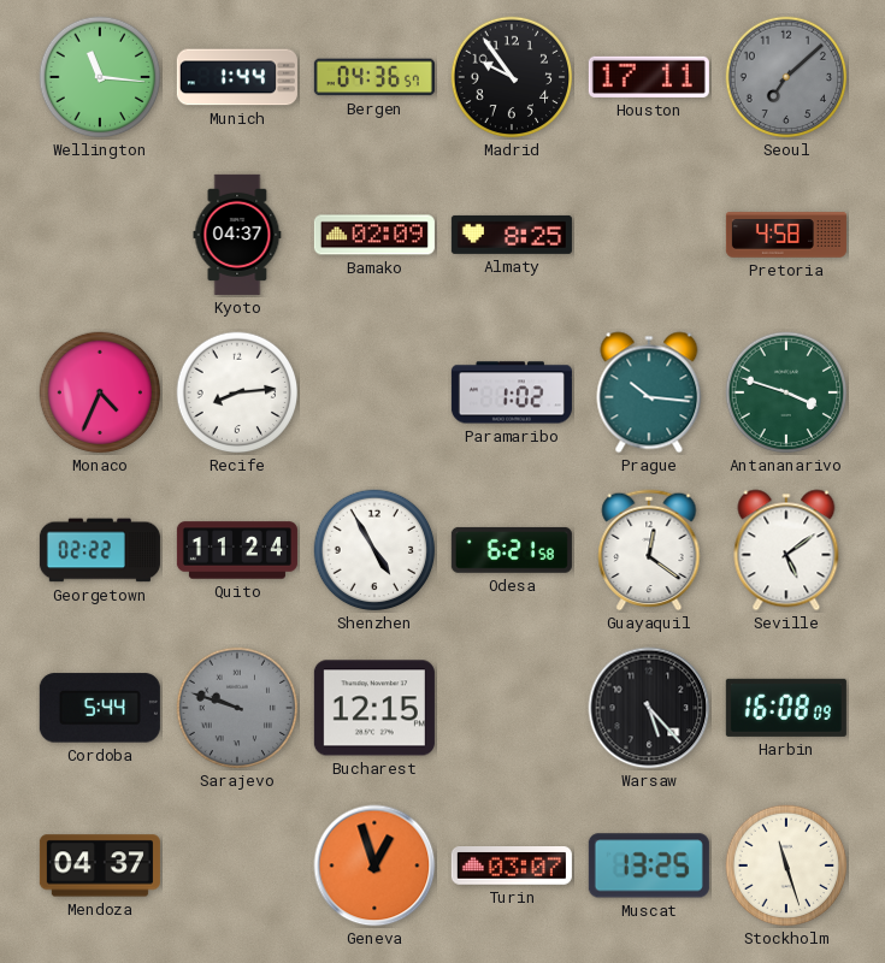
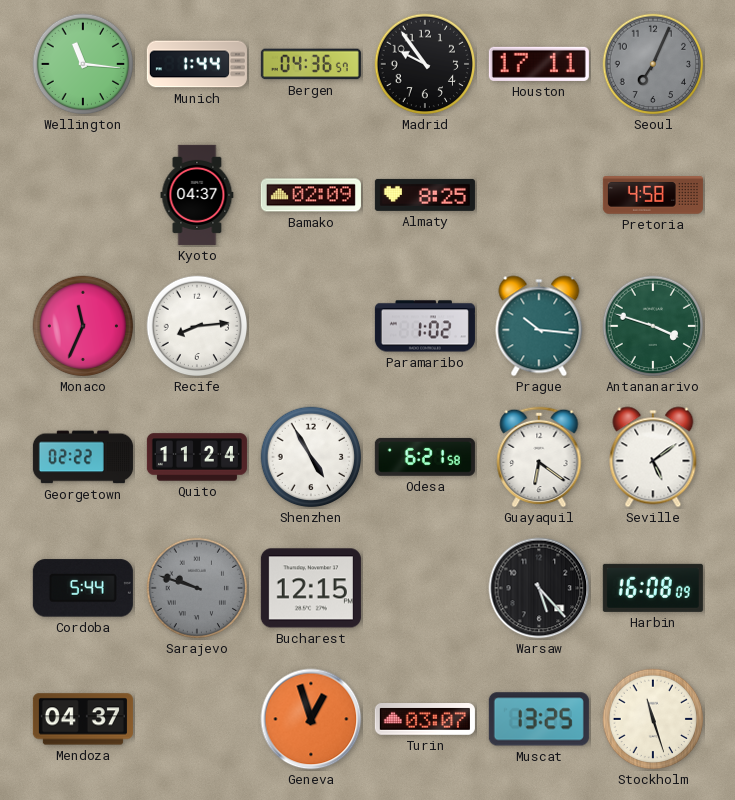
Seoul: 7:08 -> 7:04 (653, 64)
Monaco: 4:34 -> 11:34 (83, 326)
Guayaquil: 12:21 -> 6:21 (539, 457)
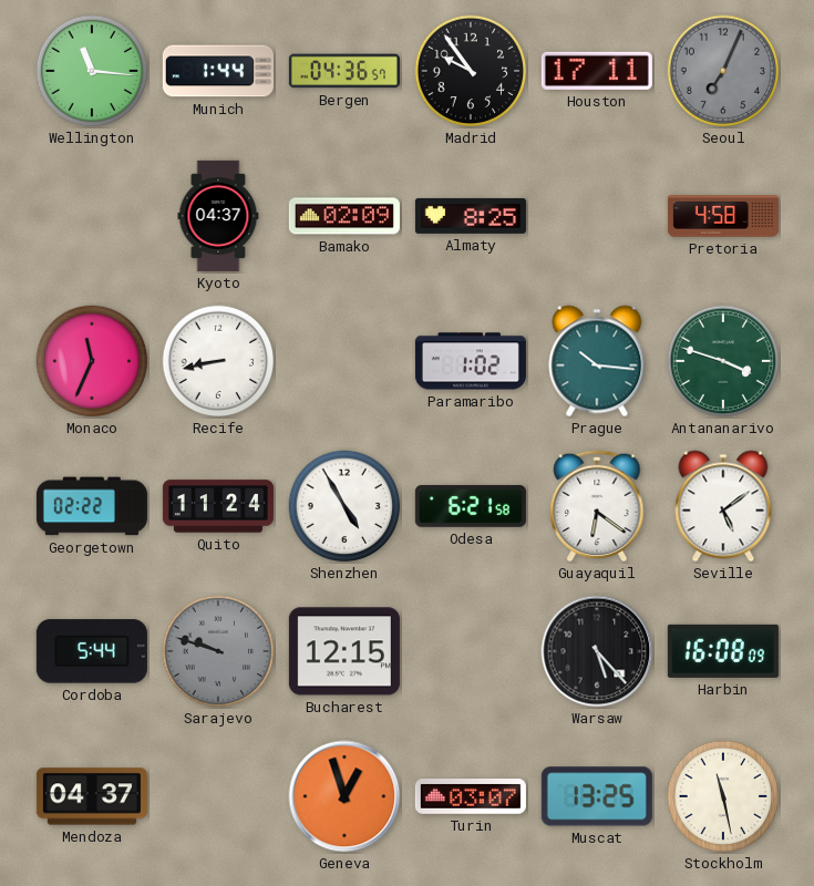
Recife: 8:14 -> 8:43 (218, 361)
Stockholm: 11:27 -> 11:28 (723, 796)
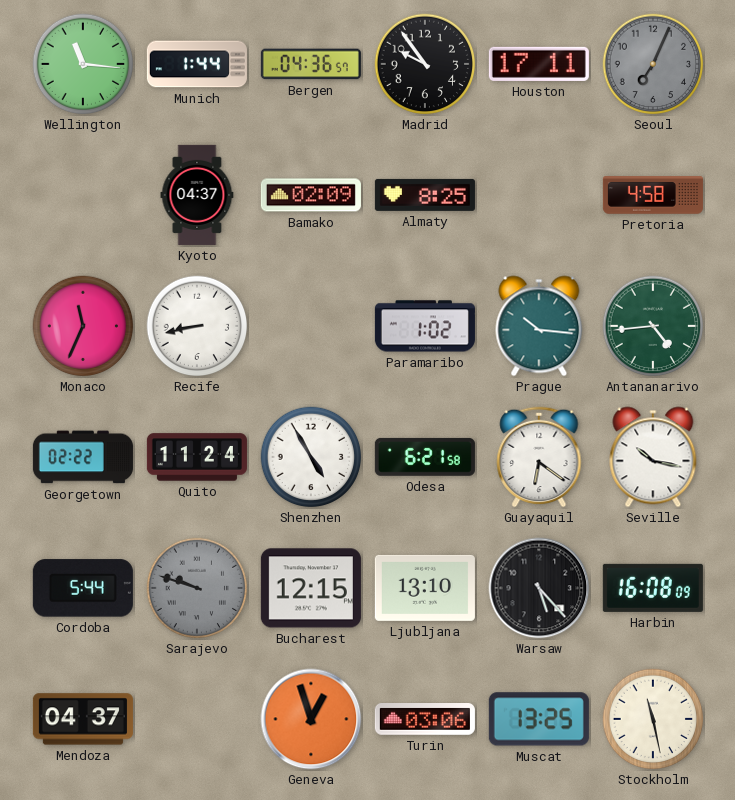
Antananarivo: 3:48 -> 4:44 (653, 326)
Seville: 5:09 -> 10:17 (653, 457)
Ljubljana: none -> 13:10 (425, 588)
Turin: 03:07 -> 03:06 (425, 720)
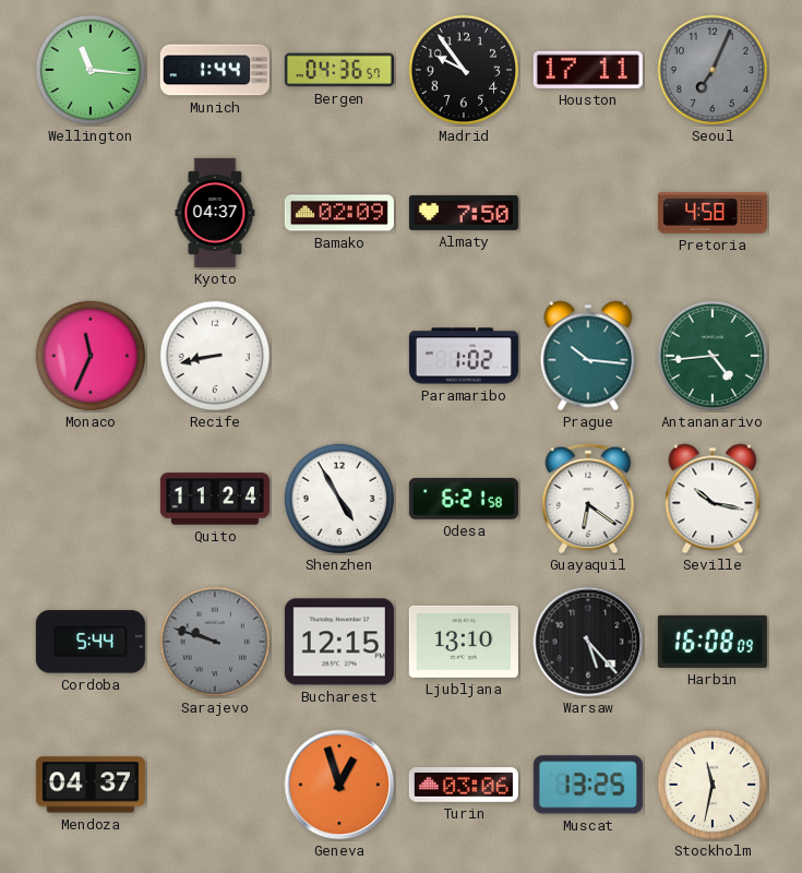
Almaty: 8:25 -> 7:50 (464, 213)
Georgetown: 02:22 -> none (83, 457)
Stockholm: 11:28 -> 11:32 (713, 785)
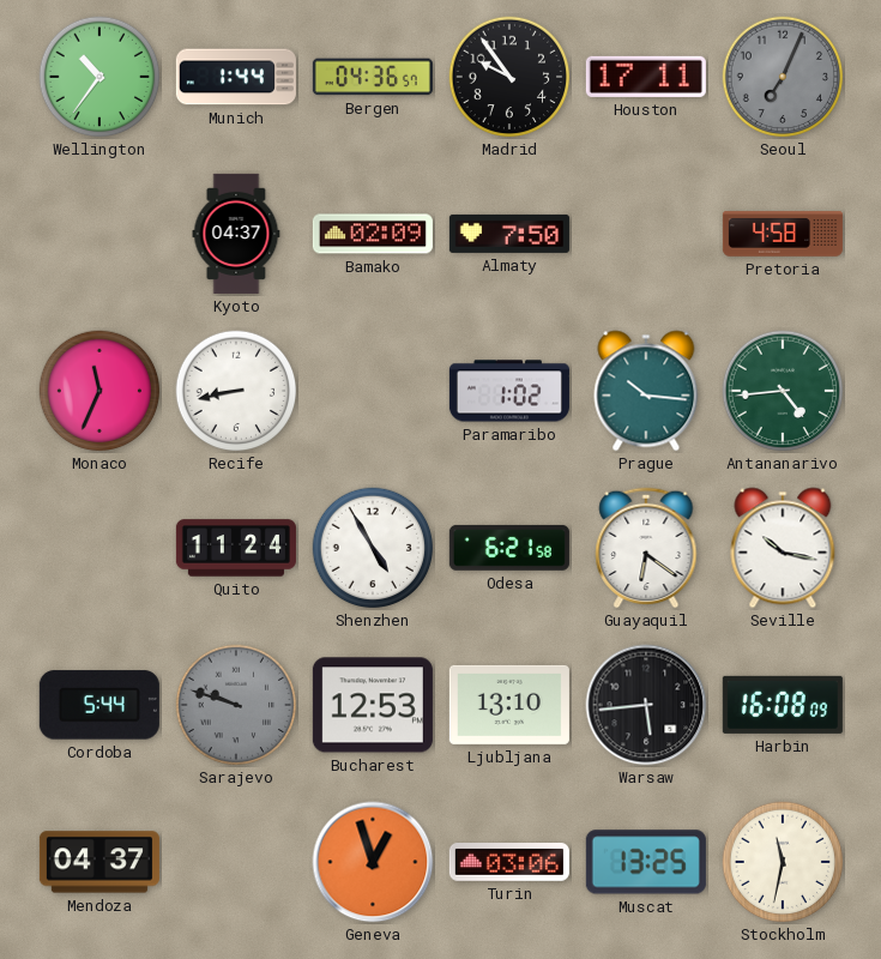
Wellington: 11:16 -> 10:36 (99, 77)
Bucharest: 12:15 -> 12:53 (373, 705)
Warsaw: 5:23 -> 5:44 (646, 705)
